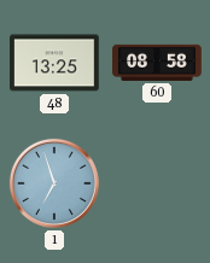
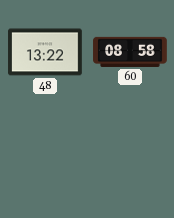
48: 13:25 -> 13:22 (45, 52)
1: 6:57 -> none (54, 183)
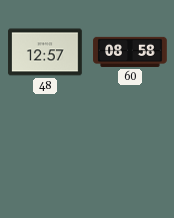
48: 13:22 -> 12:57 (45, 52)
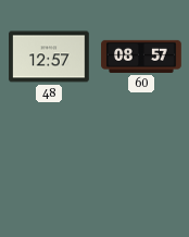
60: 08:58 -> 08:57 (141, 57)
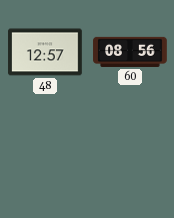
60: 08:57 -> 08:56 (130, 52)
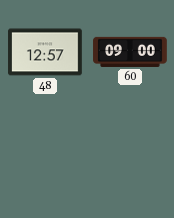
60: 08:56 -> 09:00 (130, 52)
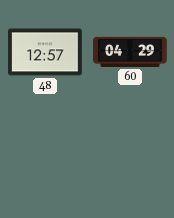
60: 09:00 -> 04:29 (130, 52)
